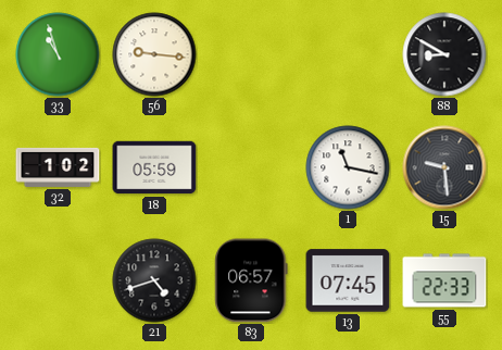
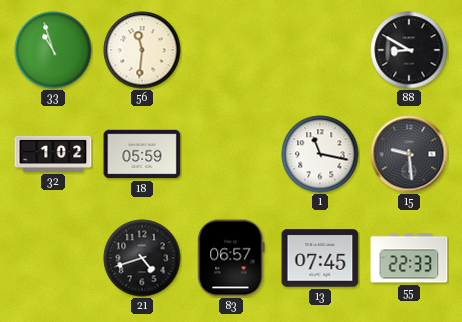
56: 9:16 -> 11:31 (142, 50)
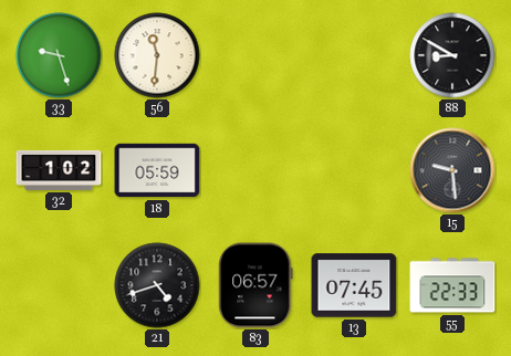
33: 10:57 -> 9:27 (59, 55)
1: 11:17 -> none (320, 154)
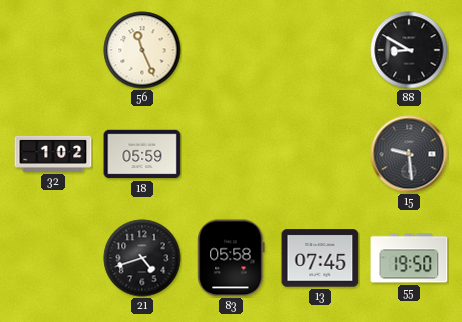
33: 9:27 -> none (59, 55)
56: 11:31 -> 11:26 (142, 50)
83: 06:57 -> 05:58 (231, 258)
55: 22:33 -> 19:50 (409, 258)
